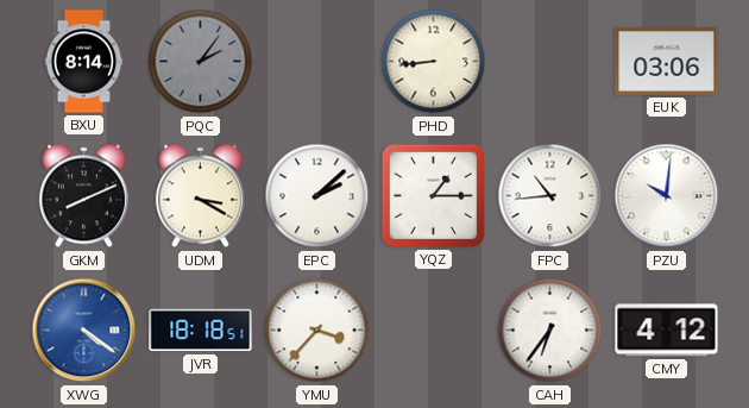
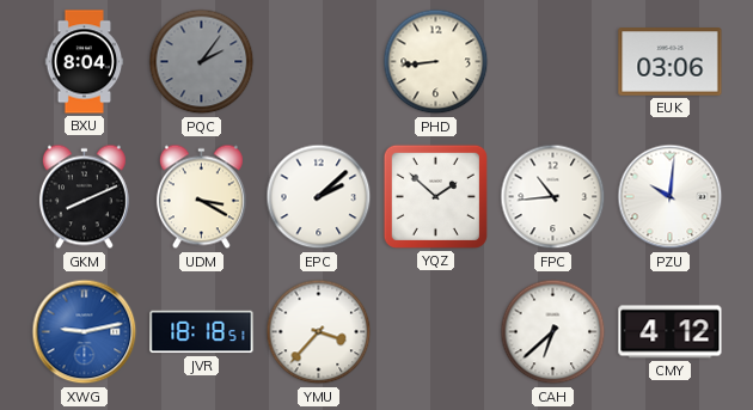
BXU: 8:14 -> 8:04 (85, 62)
YQZ: 1:15 -> 1:52 (435, 196)
XWG: 4:21 -> 9:13 (85, 332)
CAH: 6:36 -> 6:38 (553, 332)
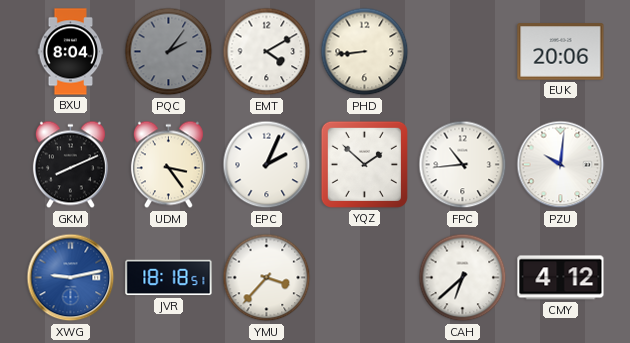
EMT: none -> 4:10 (267, 52)
EUK: 03:06 -> 20:06 (561, 52)
UDM: 3:20 -> 3:24 (168, 165)
EPC: 2:08 -> 2:04 (267, 165)
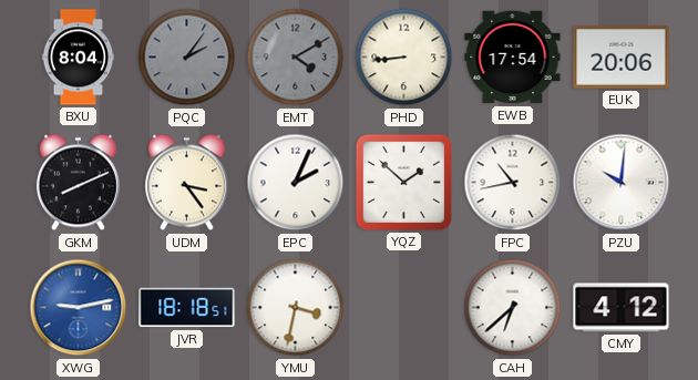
EMT dial: white -> grey (296, 58)
EWB: none -> 17:54 (513, 58)
FPC: 10:44 -> 10:43 (513, 183)
YMU: 3:37 -> 3:32 (296, 308)
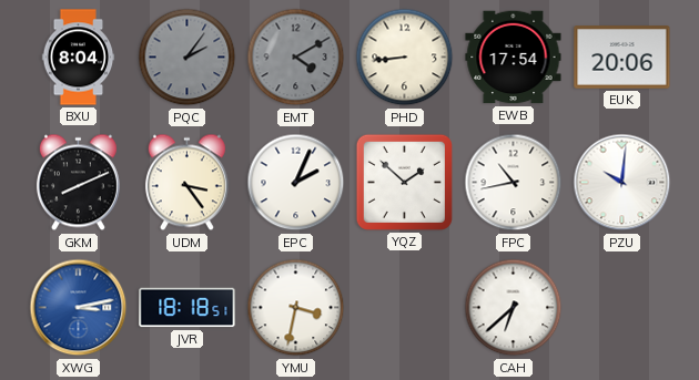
XWG: 9:13 -> 3:13 (79, 308)
CMY: 4:12 -> none (622, 308)
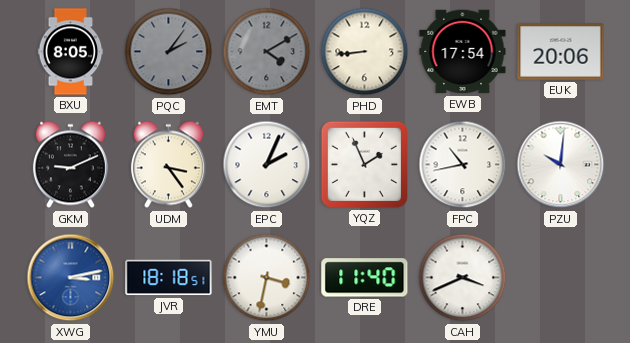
BXU: 8:04 -> 8:05 (71, 52)
GKM: 8:11 -> 9:11 (70, 165)
YQZ: 1:52 -> 1:56 (364, 164)
DRE: none -> 11:40 (365, 278)
CAH: 6:38 -> 3:41 (463, 278)
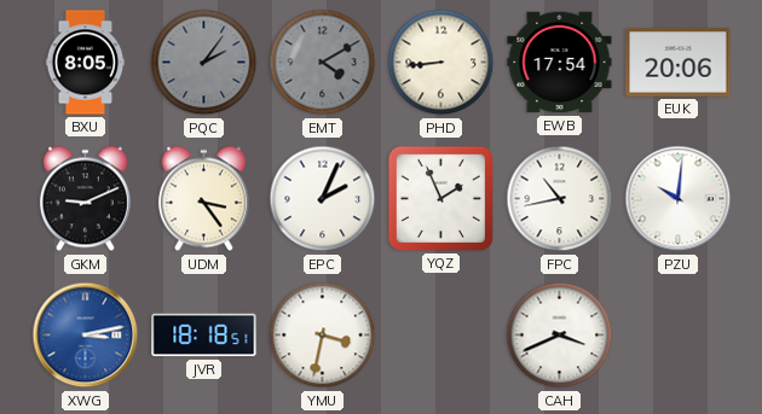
DRE: 11:40 -> none (365, 278)
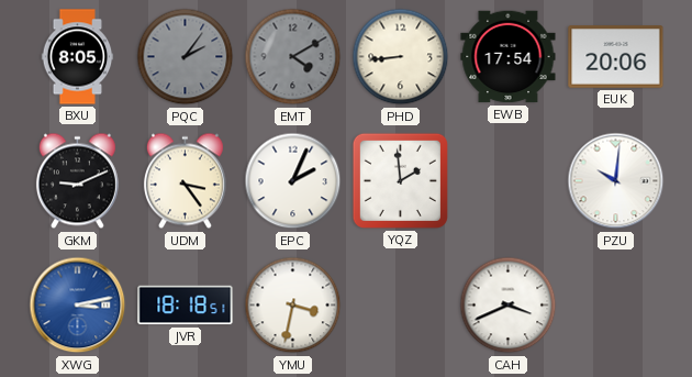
YQZ: 1:56 -> 1:59 (400, 180)
FPC: 10:43 -> none (560, 199)
